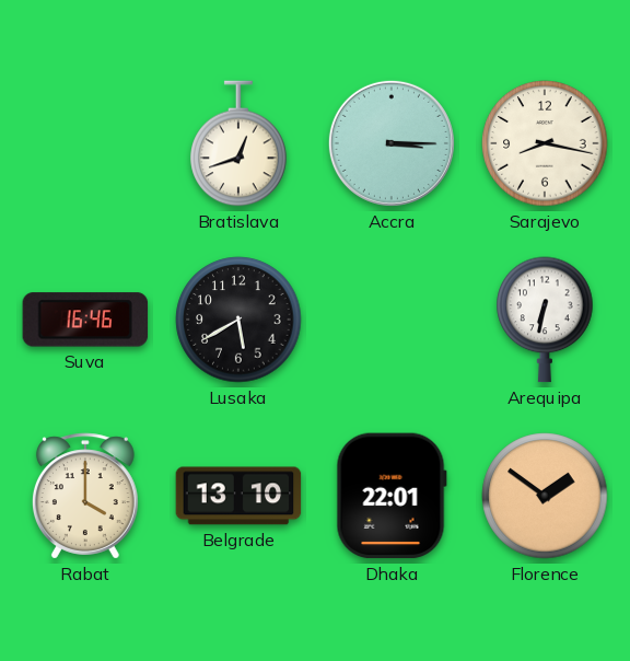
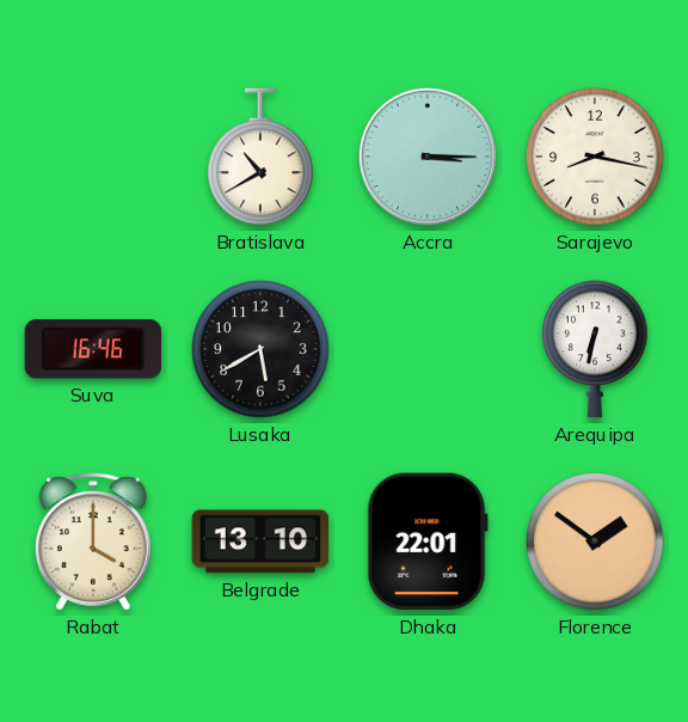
Bratislava: 12:42 -> 10:40 (260, 157)
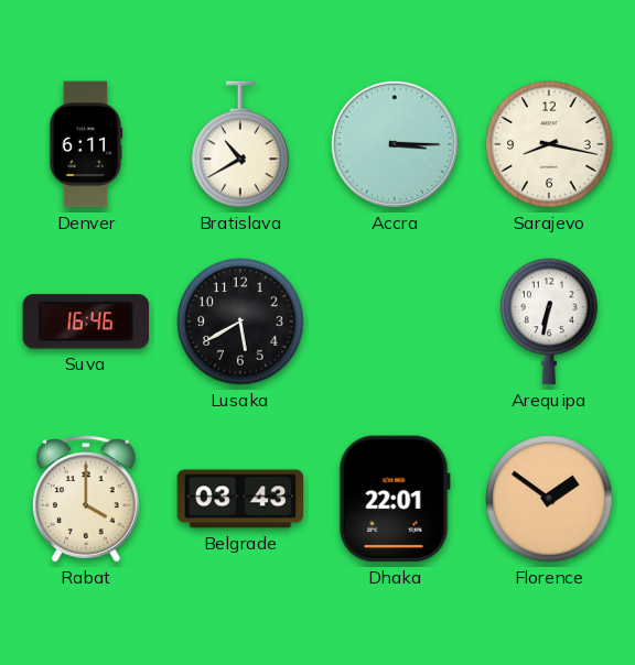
Denver: none -> 6:11 (86, 144)
Belgrade: 13:10 -> 03:43 (240, 499)
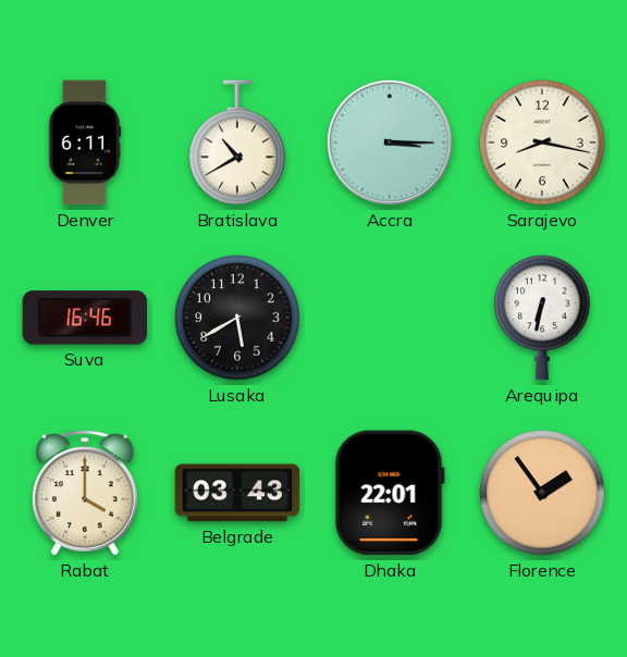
Florence: 1:51 -> 1:54 (542, 493)
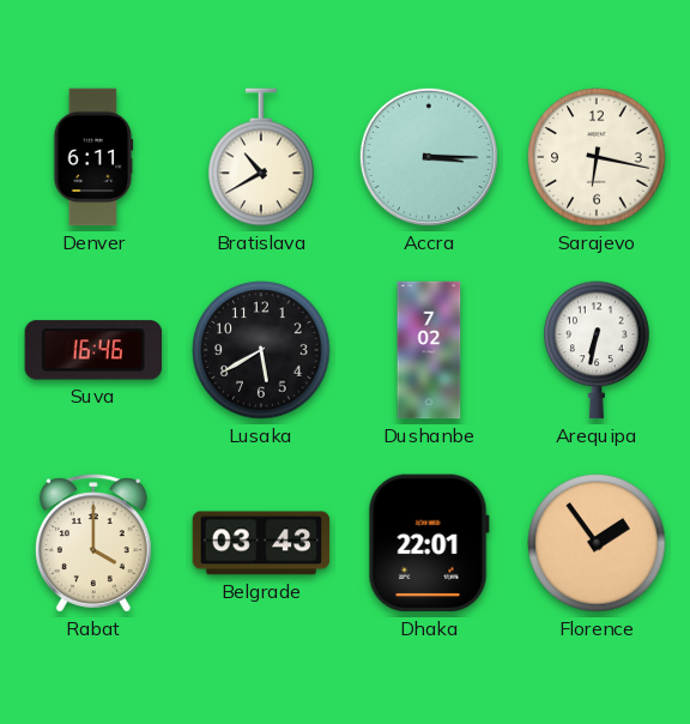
Sarajevo: 8:17 -> 6:17 (597, 157)
Dushanbe: none -> 7:02 (429, 350)
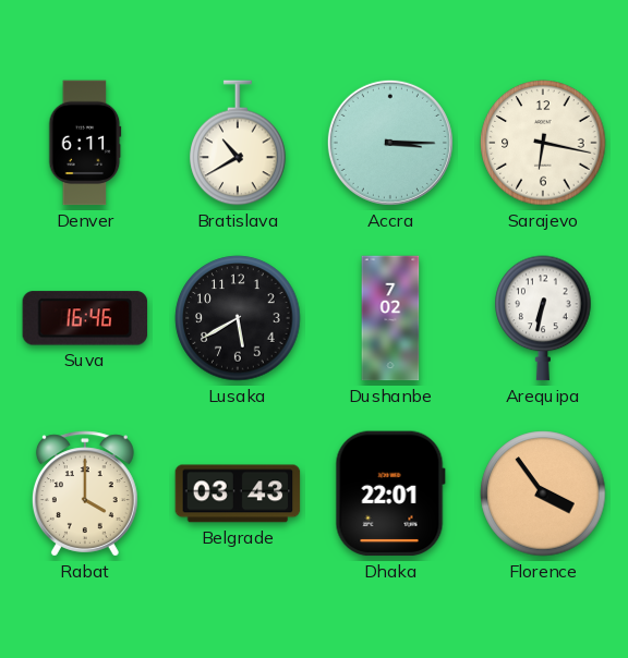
Florence: 1:54 -> 3:54 (543, 493)
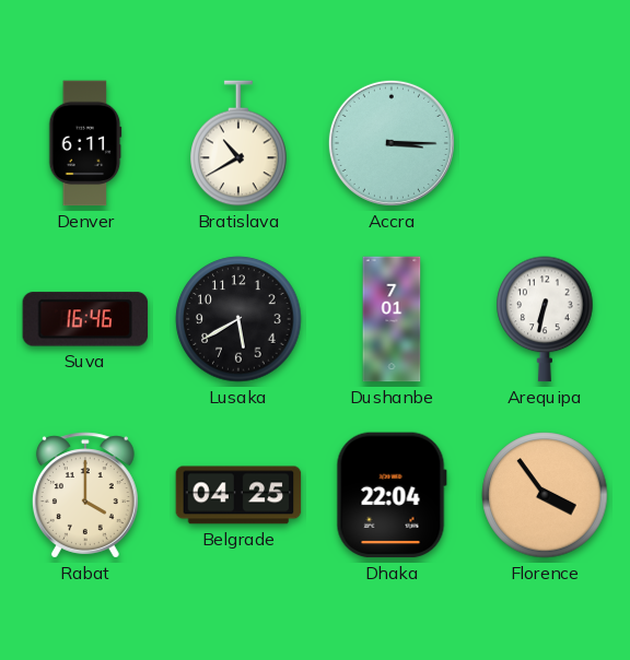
Sarajevo: 6:17 -> none (543, 143)
Dushanbe: 7:02 -> 7:01 (392, 319)
Belgrade: 03:43 -> 04:25 (238, 495)
Dhaka: 22:01 -> 22:04 (392, 495)
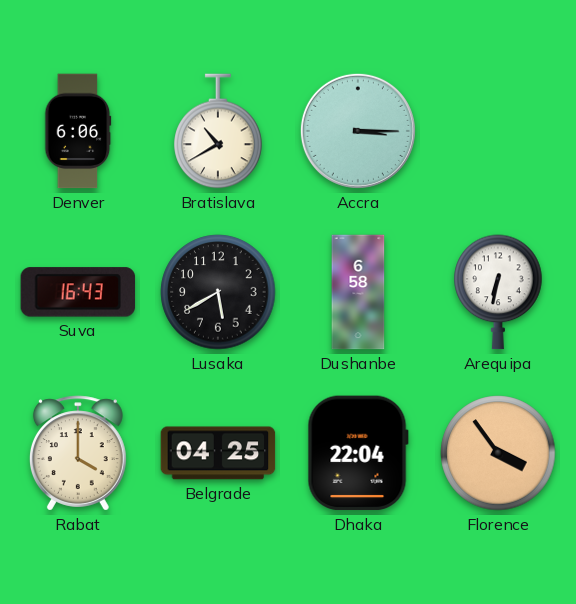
Denver: 6:11 -> 6:06 (78, 131)
Suva: 16:46 -> 16:43 (78, 292)
Dushanbe: 7:01 -> 6:58 (358, 292)
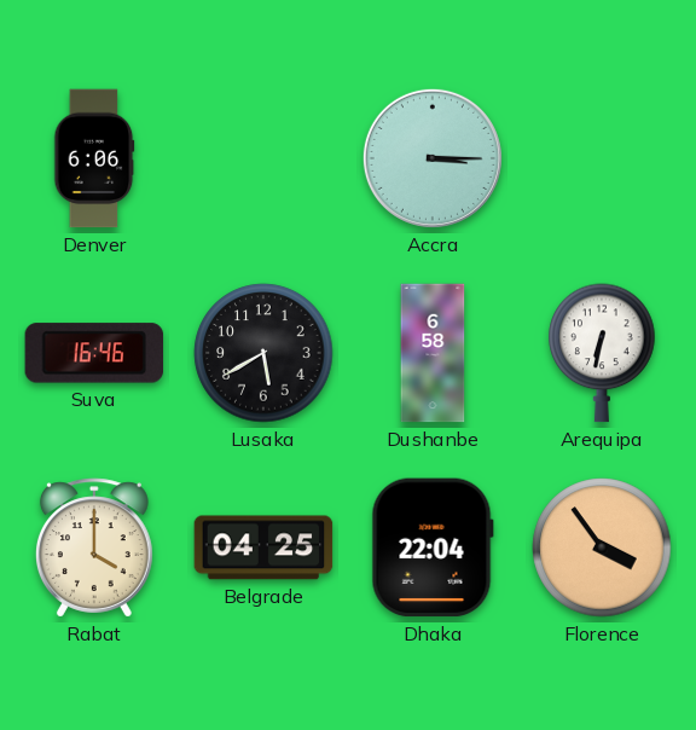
Bratislava: 10:40 -> none (218, 131)
Suva: 16:43 -> 16:46 (94, 353)
